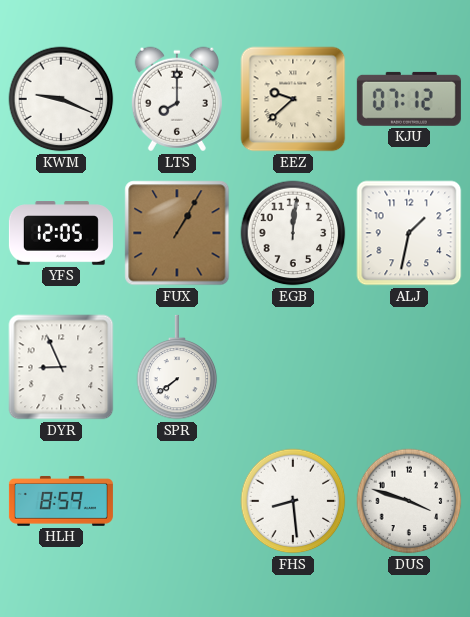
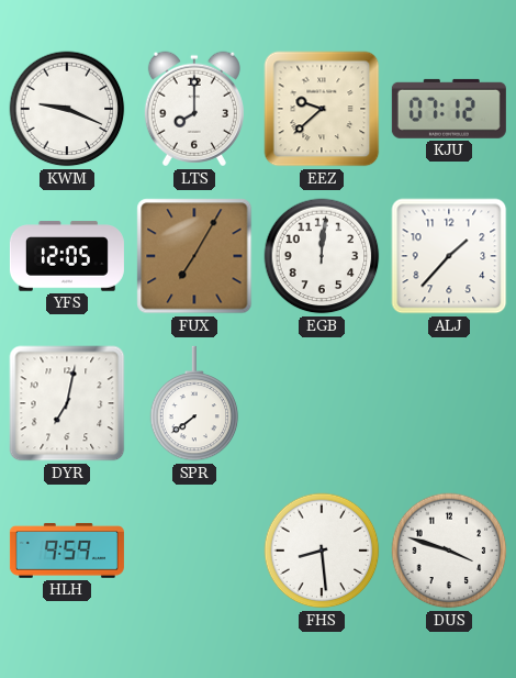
FUX: 1:05 -> 7:05 (194, 256)
ALJ: 1:32 -> 1:37 (449, 256)
DYR: 8:56 -> 7:02 (67, 403)
HLH: 8:59 -> 9:59 (67, 551)
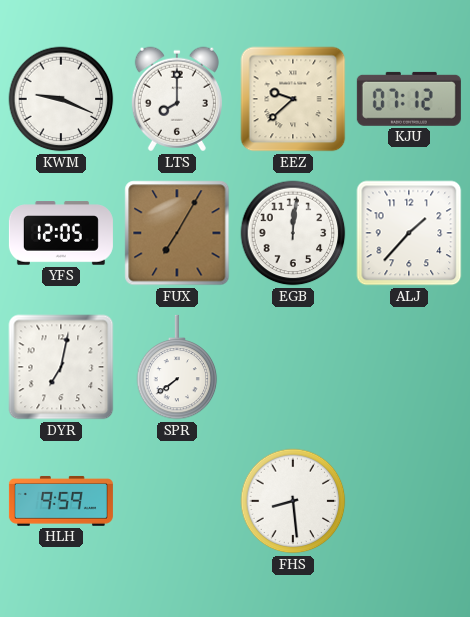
DUS: 3:48 -> none (449, 551)
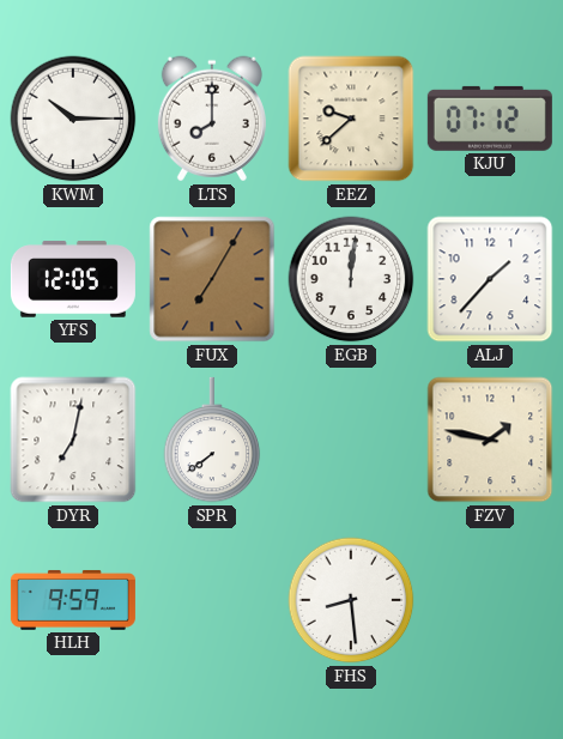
KWM: 9:19 -> 10:15 (73, 119)
FZV: none -> 1:47 (490, 440)
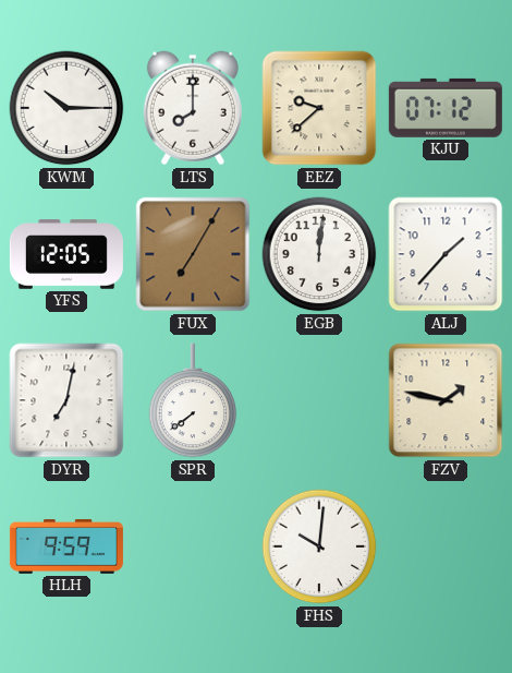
FHS: 8:29 -> 10:01 (319, 546)
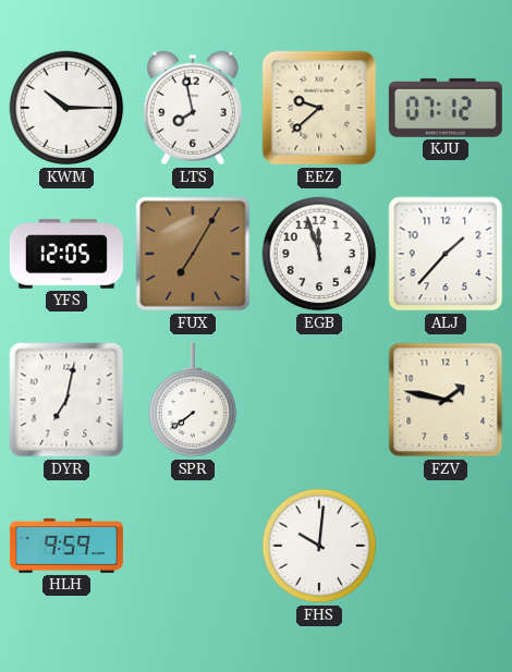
LTS: 8:00 -> 7:58 (193, 108)
EGB: 12:01 -> 11:57 (319, 254)
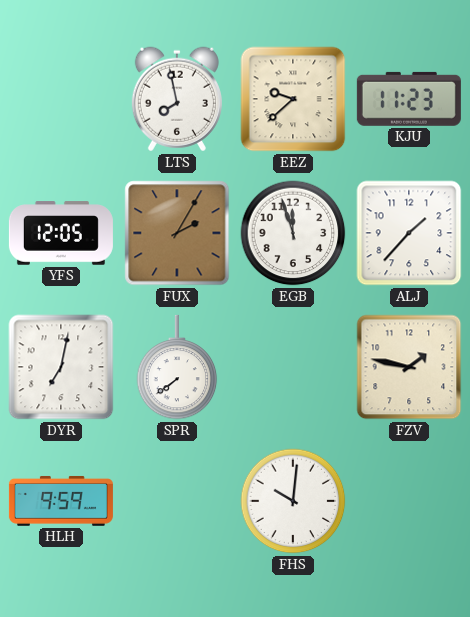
KWM: 10:15 -> none (66, 108)
KJU: 07:12 -> 11:23 (409, 99)
FUX: 7:05 -> 2:05 (177, 233)
